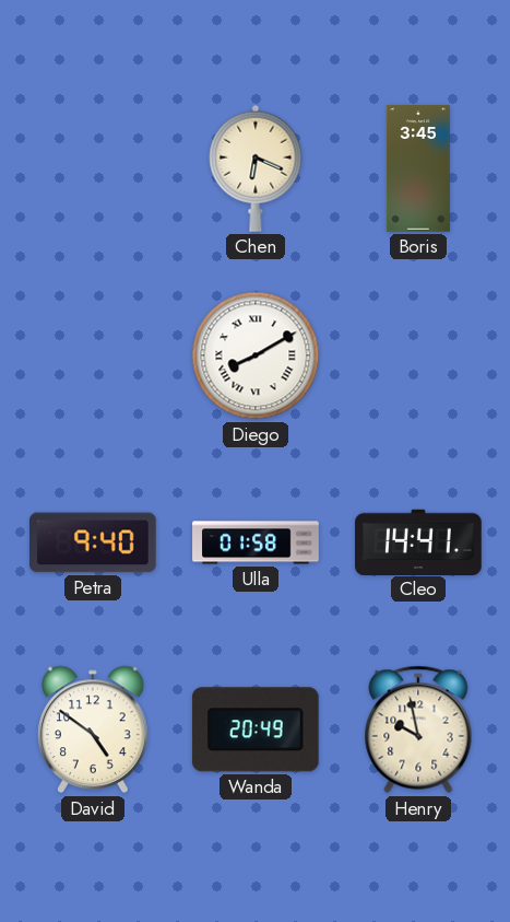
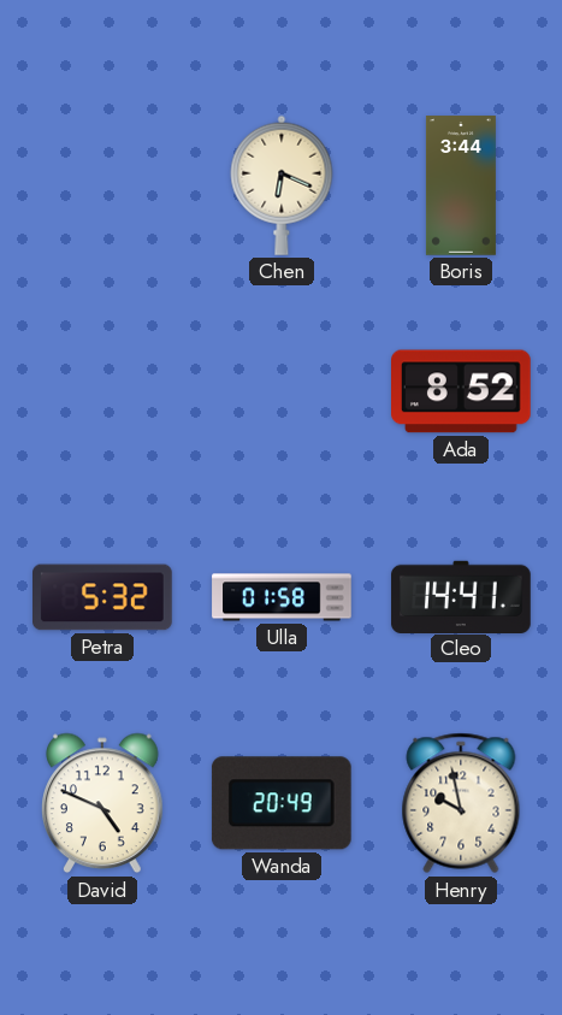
Boris: 3:45 -> 3:44 (461, 185)
Diego: 8:10 -> none (256, 355)
Ada: none -> 8:52 (462, 391)
Petra: 9:40 -> 5:32 (103, 597)
David: 4:51 -> 4:49 (103, 803)
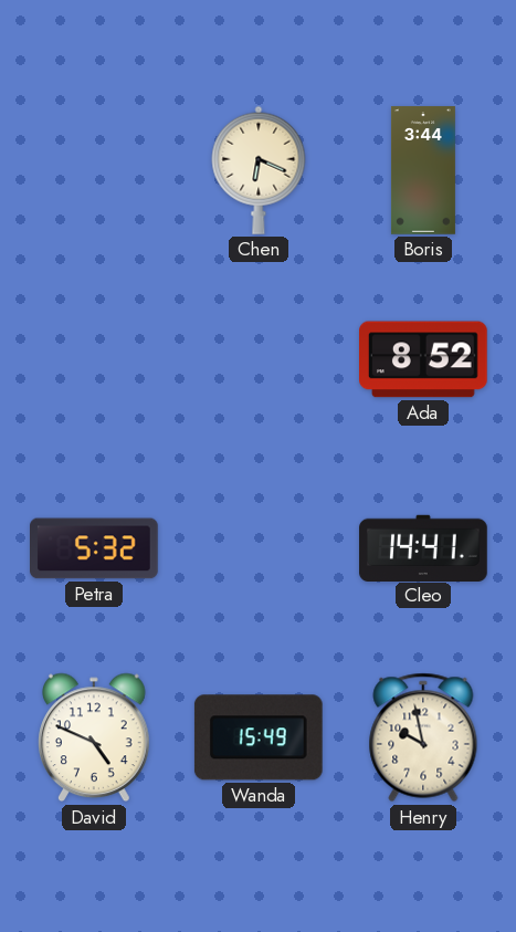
Ulla: 01:58 -> none (282, 597)
Wanda: 20:49 -> 15:49 (259, 737)
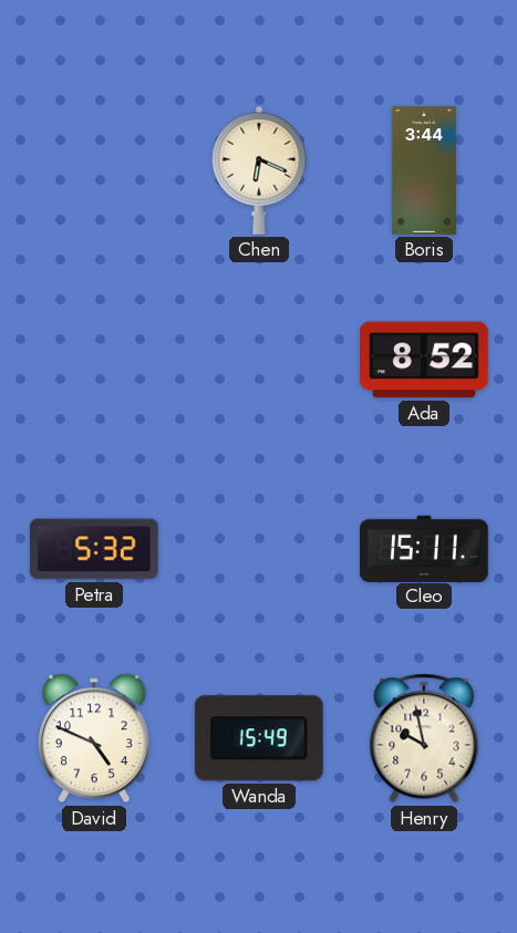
Cleo: 14:41 -> 15:11 (424, 548)
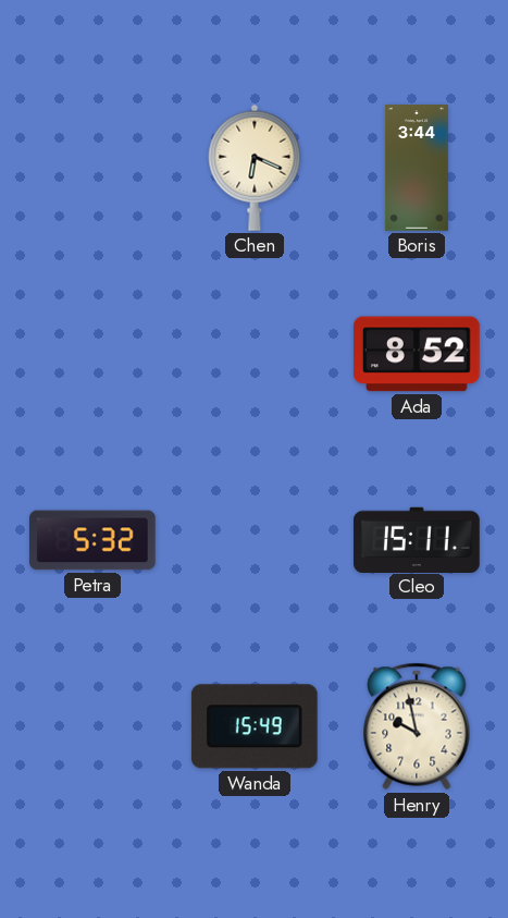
David: 4:49 -> none (95, 738)
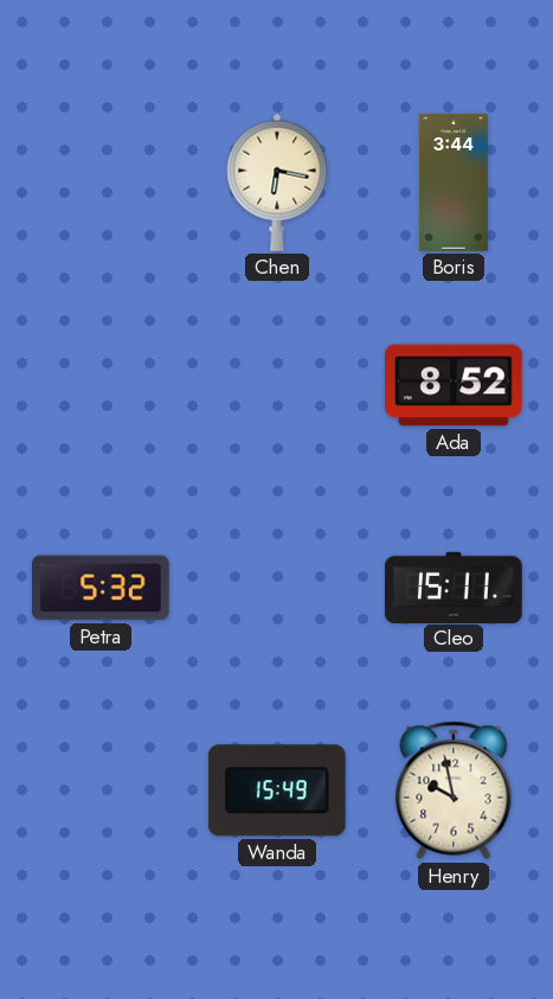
Chen: 6:19 -> 6:17 (277, 182)
